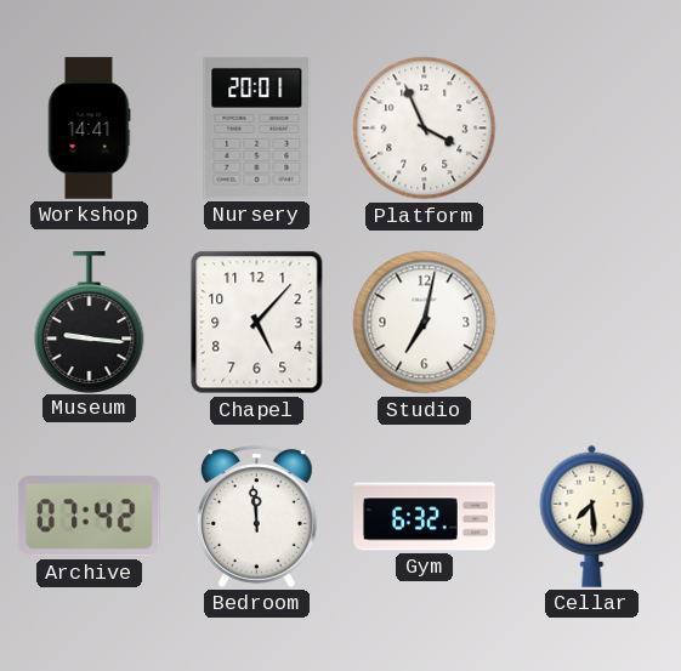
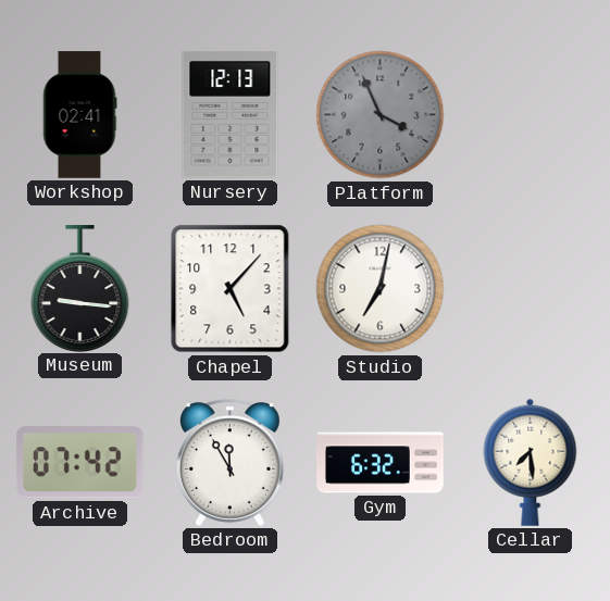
Workshop: 14:41 -> 02:41 (79, 115)
Nursery: 20:01 -> 12:13 (231, 115)
Platform dial: white -> grey (381, 115)
Bedroom: 11:59 -> 11:55 (229, 462)
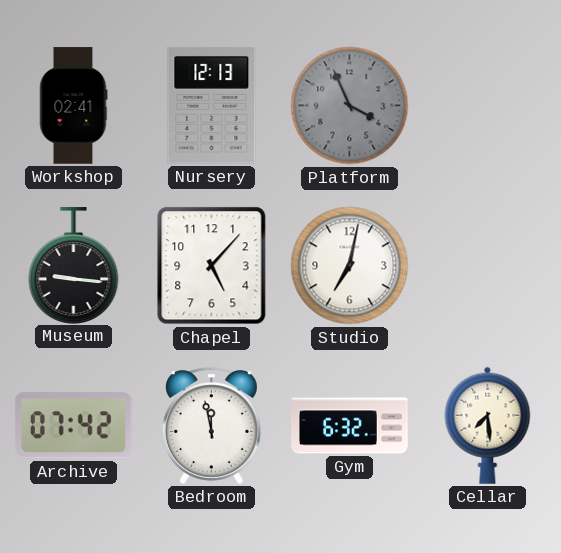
Bedroom: 11:55 -> 11:58 (211, 425)
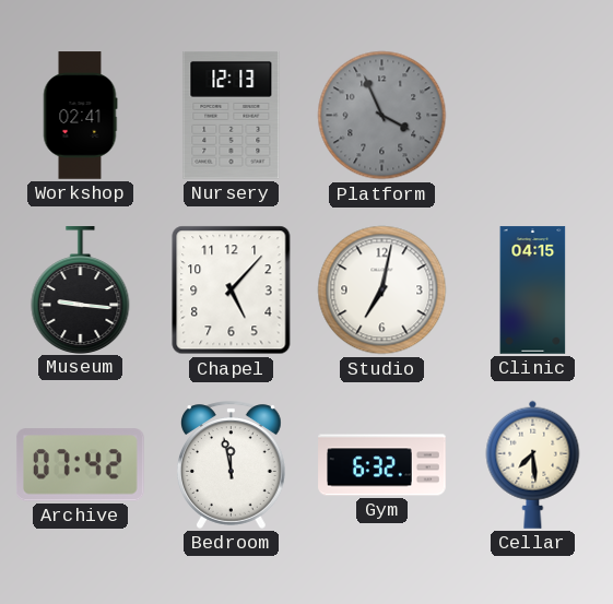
Clinic: none -> 04:15 (533, 291)
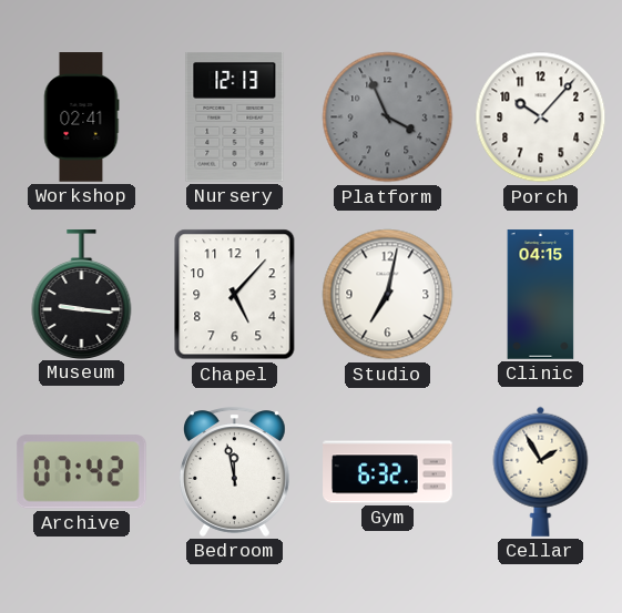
Porch: none -> 10:07 (541, 118)
Cellar: 7:29 -> 1:55 (541, 471)
